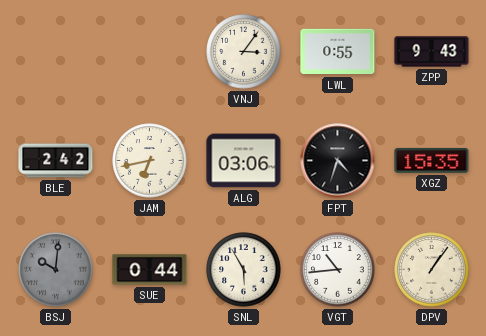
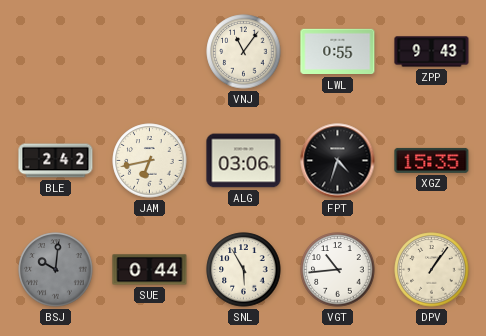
VNJ: 3:06 -> 11:06 (244, 52)
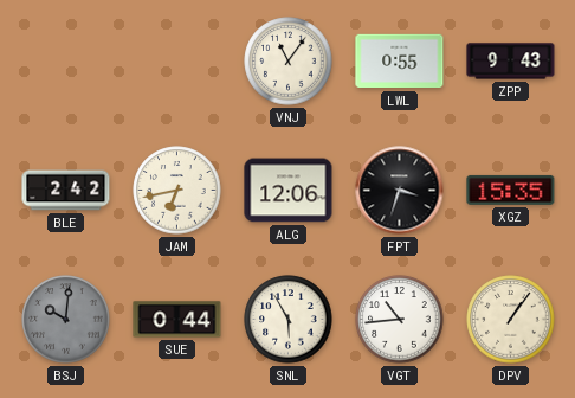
ALG: 03:06 -> 12:06 (289, 191)
FPT: 4:33 -> 3:33 (400, 191)
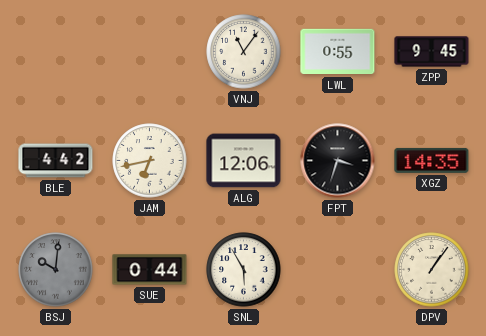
ZPP: 9:43 -> 9:45 (432, 52)
BLE: 2:42 -> 4:42 (56, 161)
XGZ: 15:35 -> 14:35 (432, 160)
VGT: 10:44 -> none (400, 320)
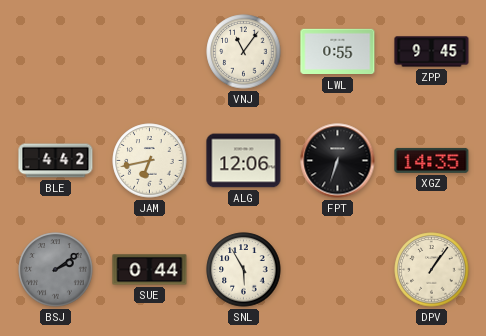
FPT: 3:33 -> 6:33 (338, 161)
BSJ: 10:01 -> 2:09 (56, 270)
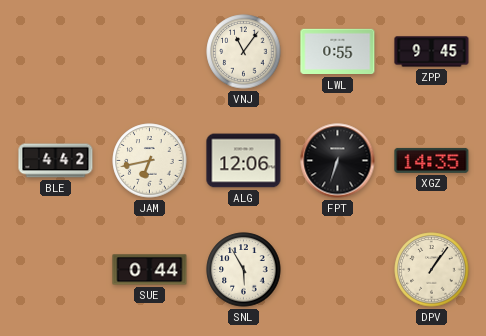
BSJ: 2:09 -> none (56, 270)
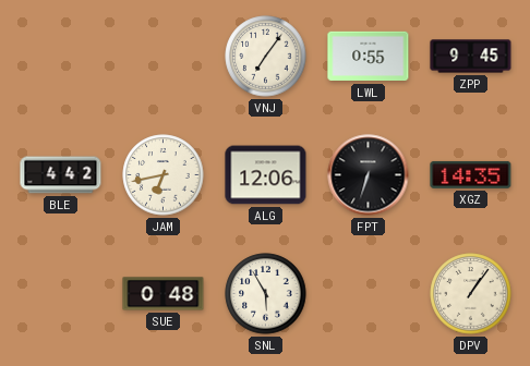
VNJ: 11:06 -> 7:06 (266, 57)
SUE: 0:44 -> 0:48 (164, 294)
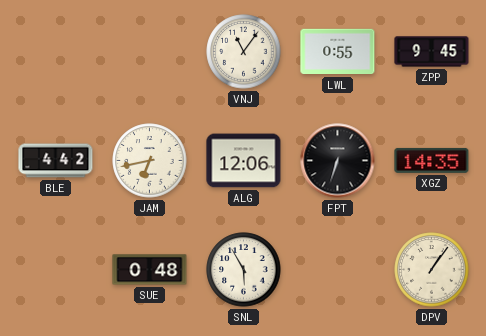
VNJ: 7:06 -> 11:06 (244, 52)
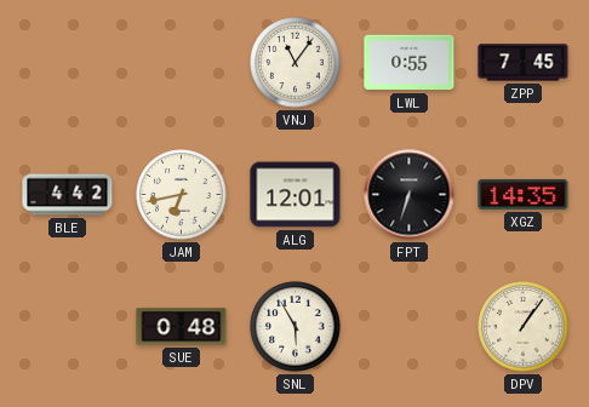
ZPP: 9:45 -> 7:45 (524, 63)
ALG: 12:06 -> 12:01 (296, 195)
